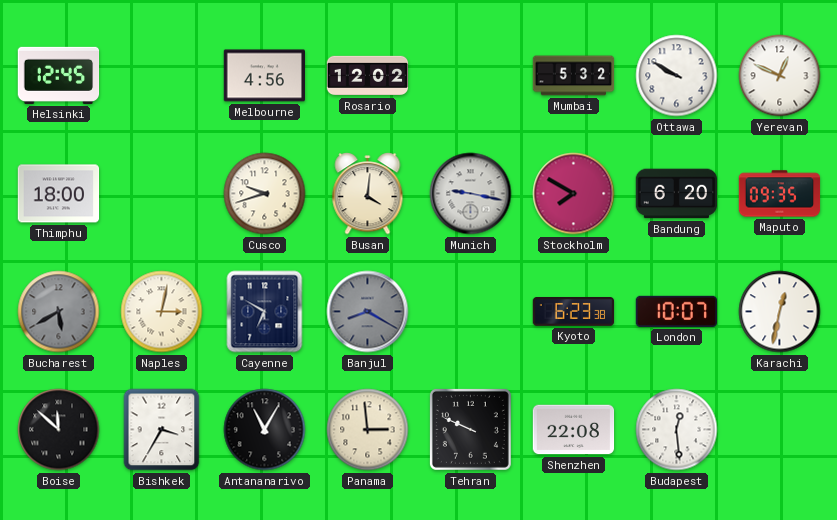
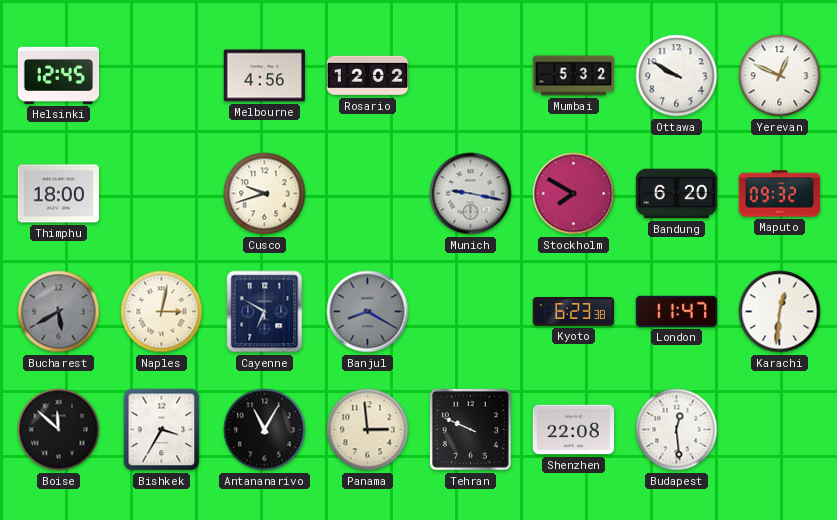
Busan: 4:01 -> none (368, 194)
Maputo: 09:35 -> 09:32 (780, 194)
London: 10:07 -> 11:47 (677, 311)
Karachi: 12:32 -> 12:31 (780, 312)
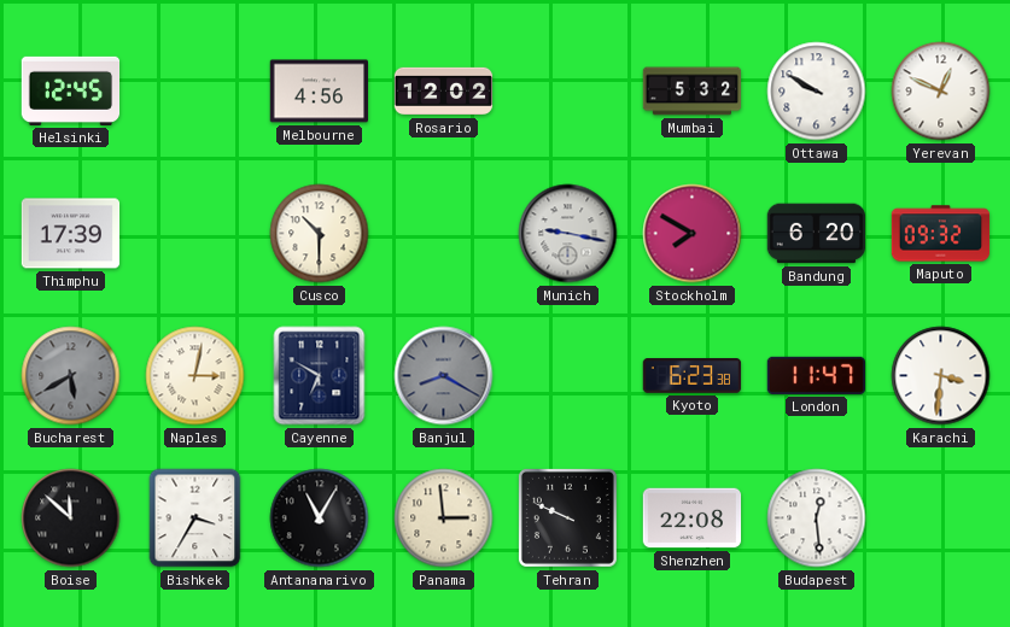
Thimphu: 18:00 -> 17:39 (71, 234)
Cusco: 9:42 -> 10:30 (320, 234)
Karachi: 12:31 -> 3:31 (941, 376)
